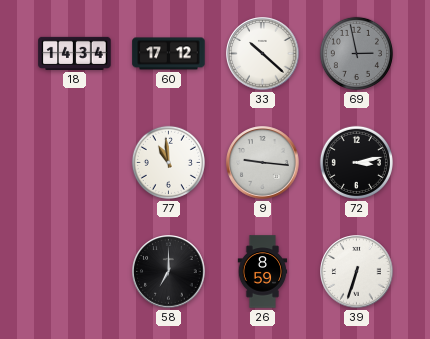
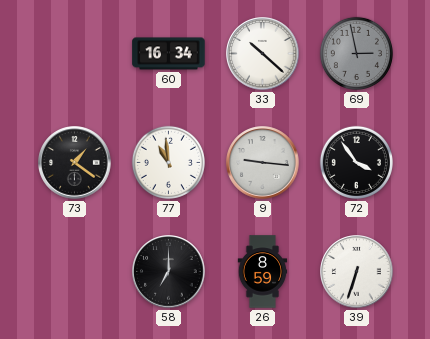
18: 14:34 -> none (75, 53)
60: 17:12 -> 16:34 (169, 54)
73: none -> 1:21 (75, 163)
72: 3:13 -> 3:54 (356, 162)
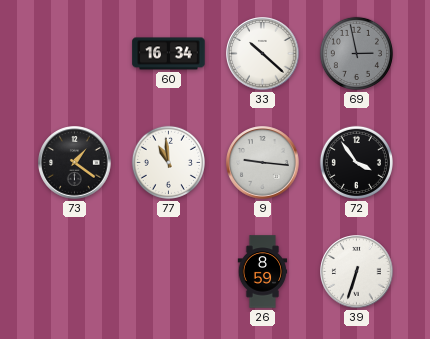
58: 7:00 -> none (169, 272)
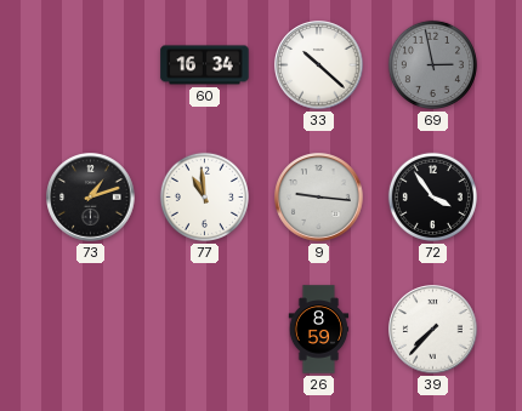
73: 1:21 -> 1:12 (91, 198)
39: 6:33 -> 7:37 (433, 330)
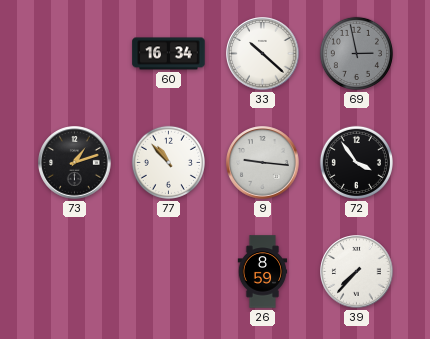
77: 10:59 -> 10:53 (168, 162)
